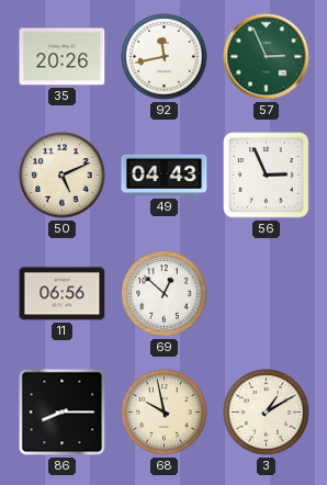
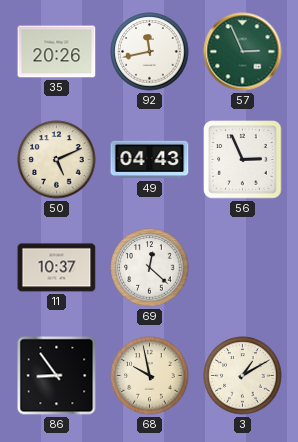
11: 06:56 -> 10:37 (57, 268)
69: 12:52 -> 12:22 (150, 268)
86: 8:15 -> 8:54 (57, 376)
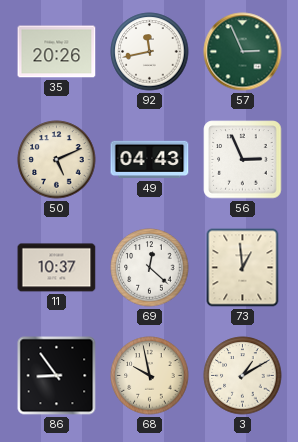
73: none -> 12:59 (243, 268)
